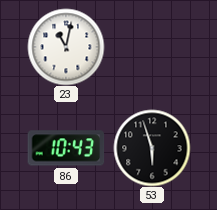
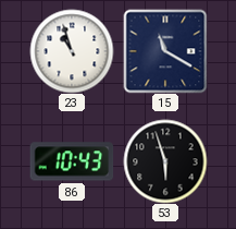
23: 11:02 -> 10:57 (72, 51)
15: none -> 11:20 (165, 51)
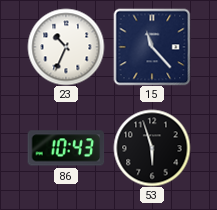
23: 10:57 -> 10:34 (66, 47)
15: 11:20 -> 11:23 (152, 47)
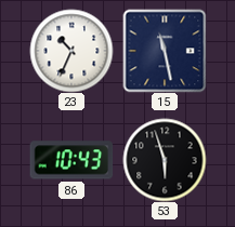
15: 11:23 -> 11:28 (165, 51)
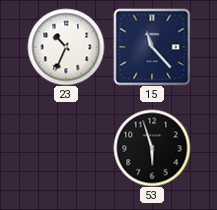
15: 11:28 -> 11:23 (152, 47)
86: 10:43 -> none (71, 160)
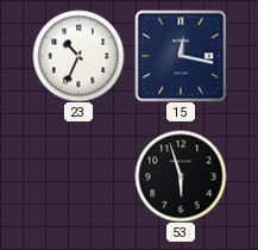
15: 11:23 -> 12:17 (181, 56)
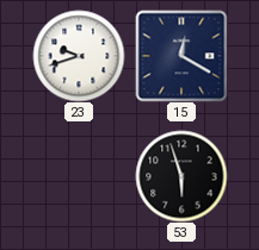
23: 10:34 -> 9:42 (79, 56)
15: 12:17 -> 12:20 (181, 56)
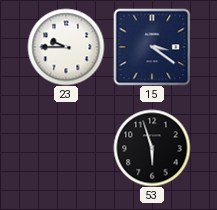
23: 9:42 -> 9:45 (66, 47)
15: 12:20 -> 3:21 (152, 47)
